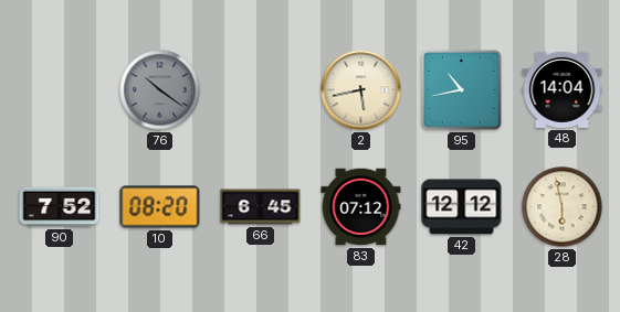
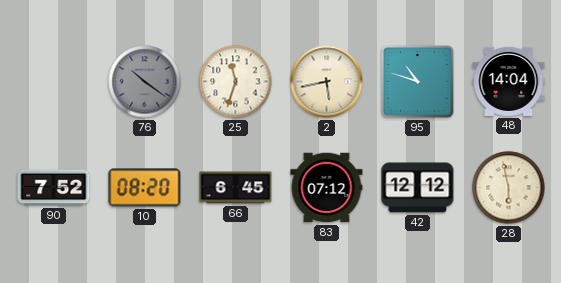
25: none -> 11:33 (236, 82)
95: 10:43 -> 10:48 (418, 82)
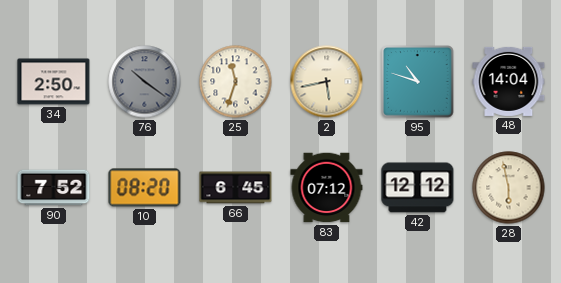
34: none -> 2:50 (54, 82)
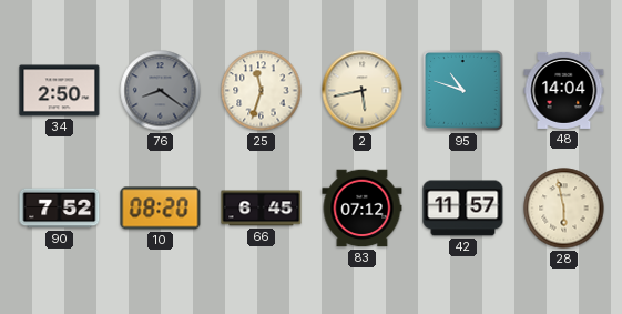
76: 10:21 -> 8:21 (161, 91)
42: 12:12 -> 11:57 (463, 209)
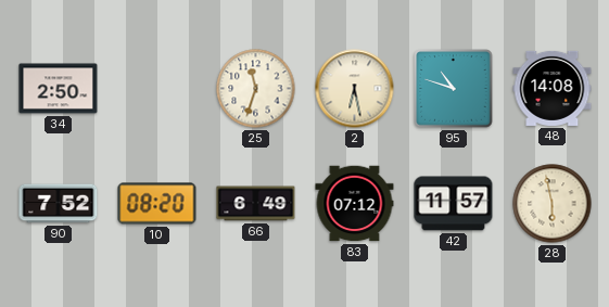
76: 8:21 -> none (161, 91)
2: 5:43 -> 6:28 (355, 89)
48: 14:04 -> 14:08 (553, 88)
66: 6:45 -> 6:49 (256, 204)
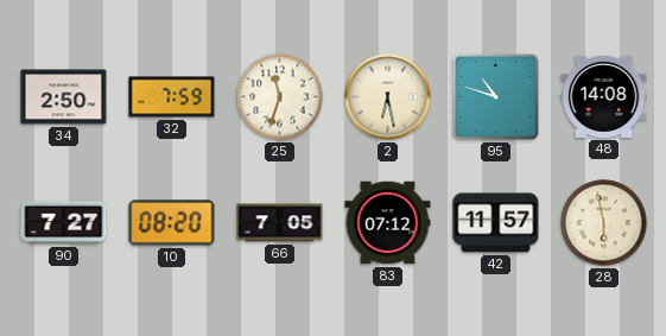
32: none -> 7:59 (172, 97)
90: 7:52 -> 7:27 (64, 223)
66: 6:49 -> 7:05 (280, 223)
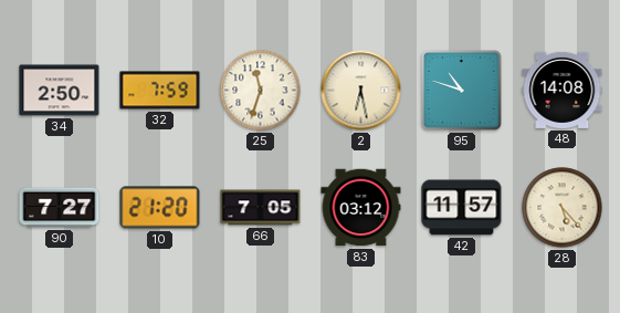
10: 08:20 -> 21:20 (160, 208)
83: 07:12 -> 03:12 (361, 208)
28: 5:58 -> 5:23 (563, 208)
